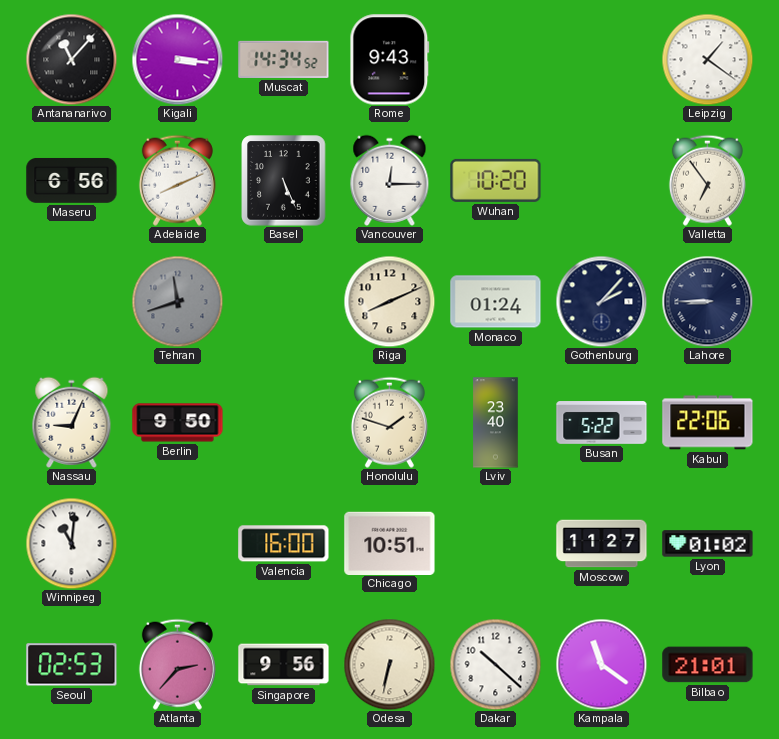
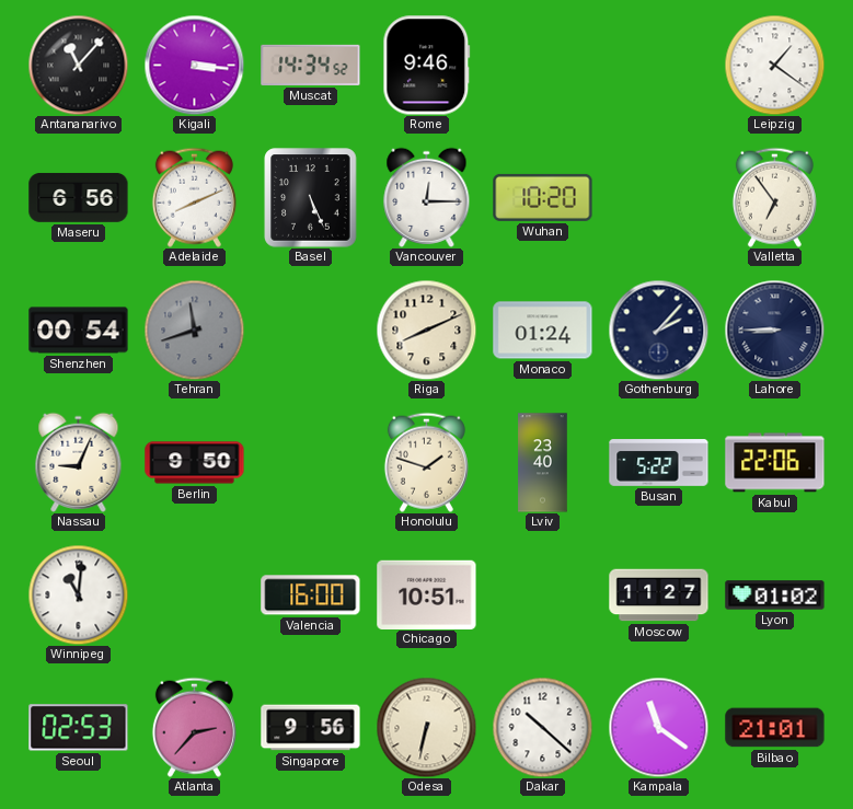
Rome: 9:43 -> 9:46 (427, 66)
Shenzhen: none -> 00:54 (79, 331)
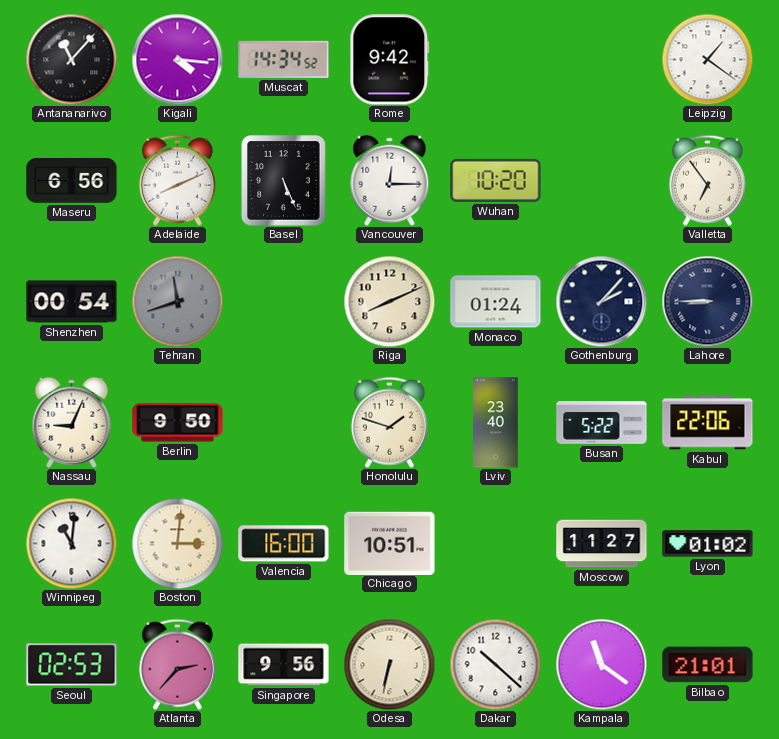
Kigali: 3:16 -> 4:16 (177, 59)
Rome: 9:46 -> 9:42 (390, 60)
Boston: none -> 3:01 (177, 543)
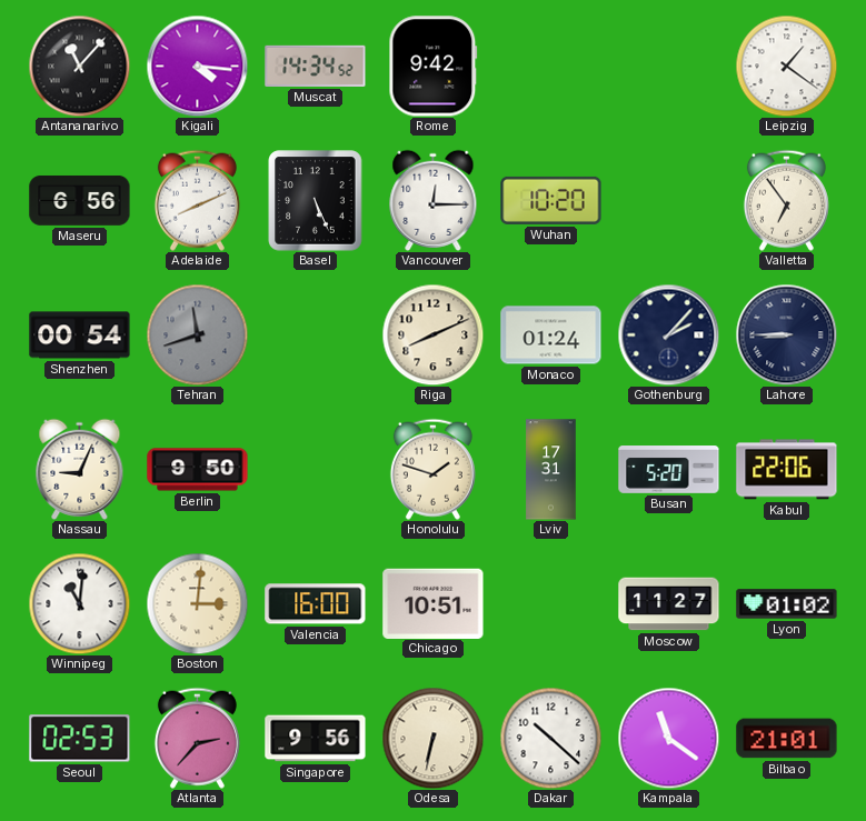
Lviv: 23:40 -> 17:31 (551, 470)
Busan: 5:22 -> 5:20 (669, 470)
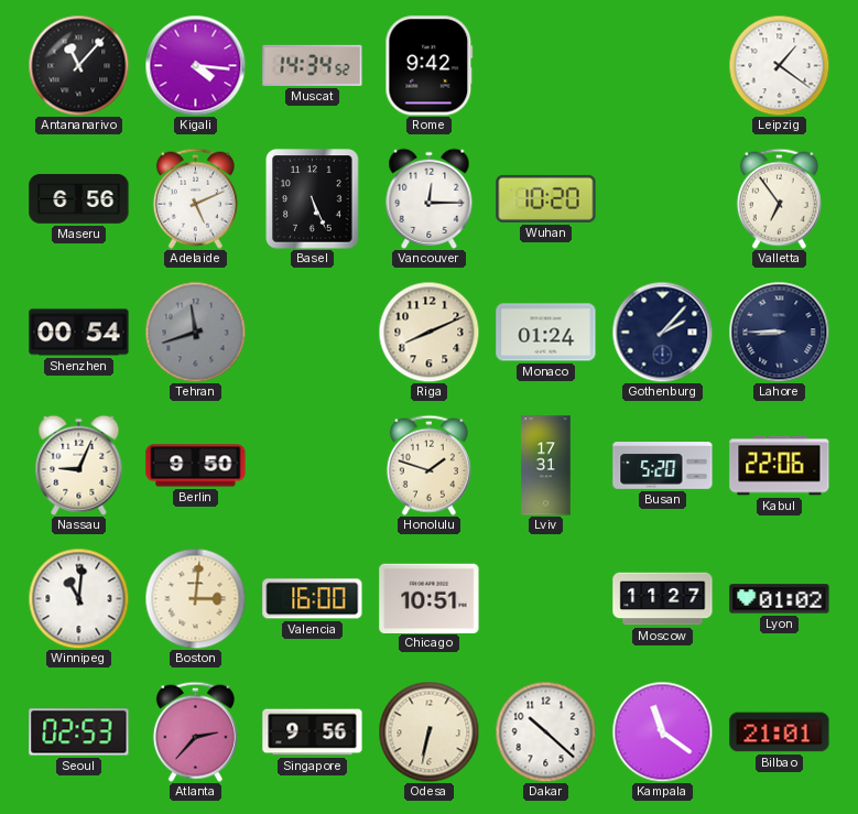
Adelaide: 8:11 -> 5:11 (195, 198)
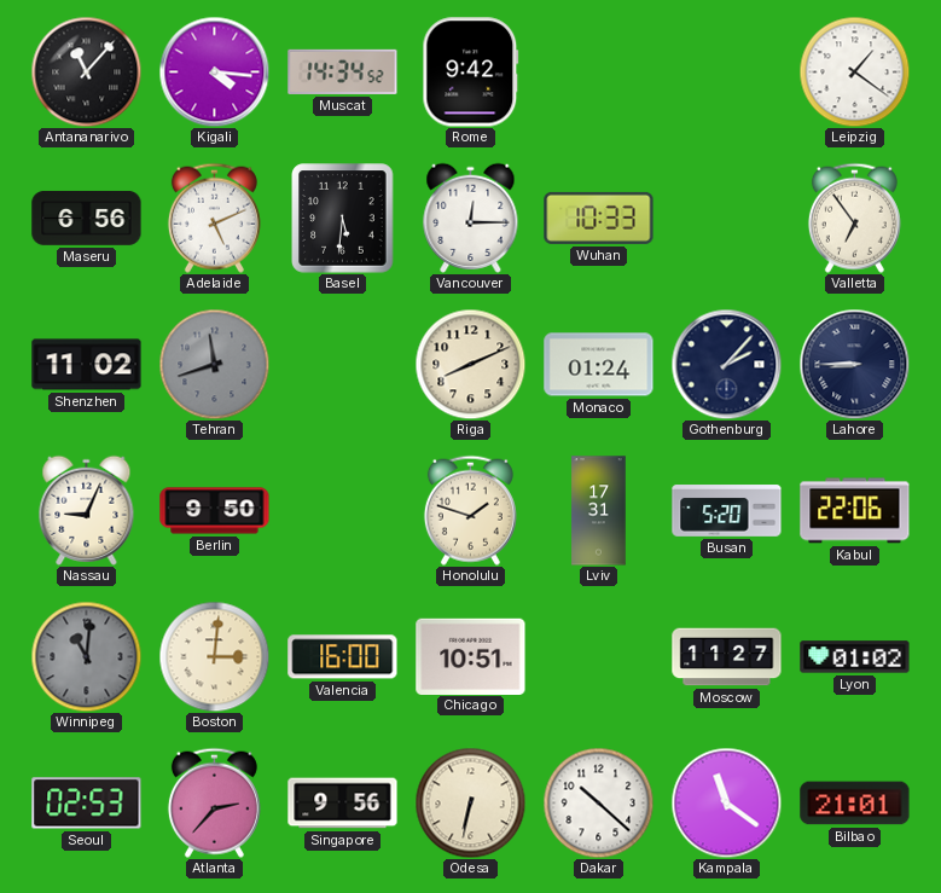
Basel: 5:26 -> 5:31 (343, 219)
Wuhan: 10:20 -> 10:33 (599, 218)
Shenzhen: 00:54 -> 11:02 (87, 365)
Winnipeg dial: white -> grey (86, 656)
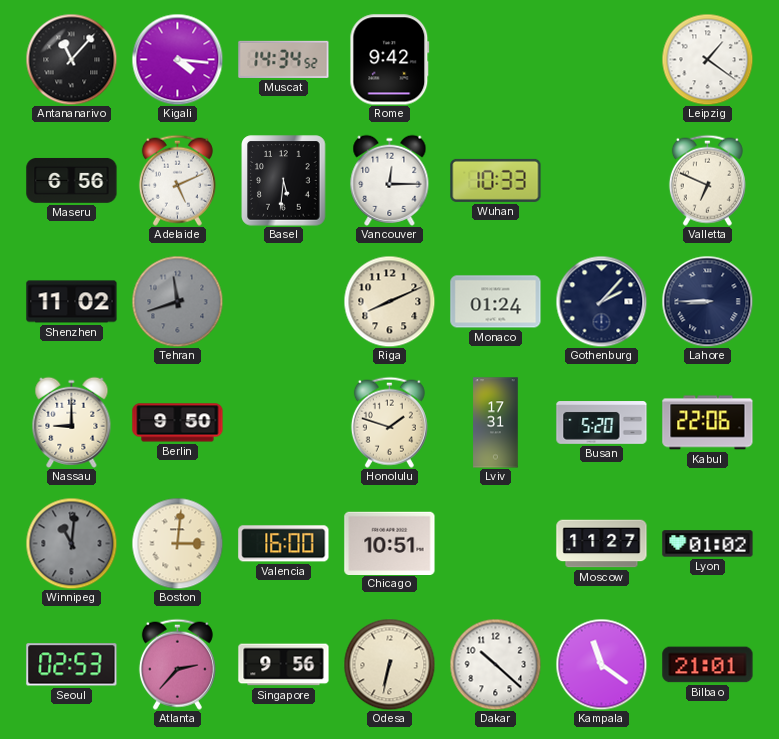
Valletta: 6:54 -> 6:49 (707, 180)
Nassau: 9:04 -> 9:00 (72, 422)
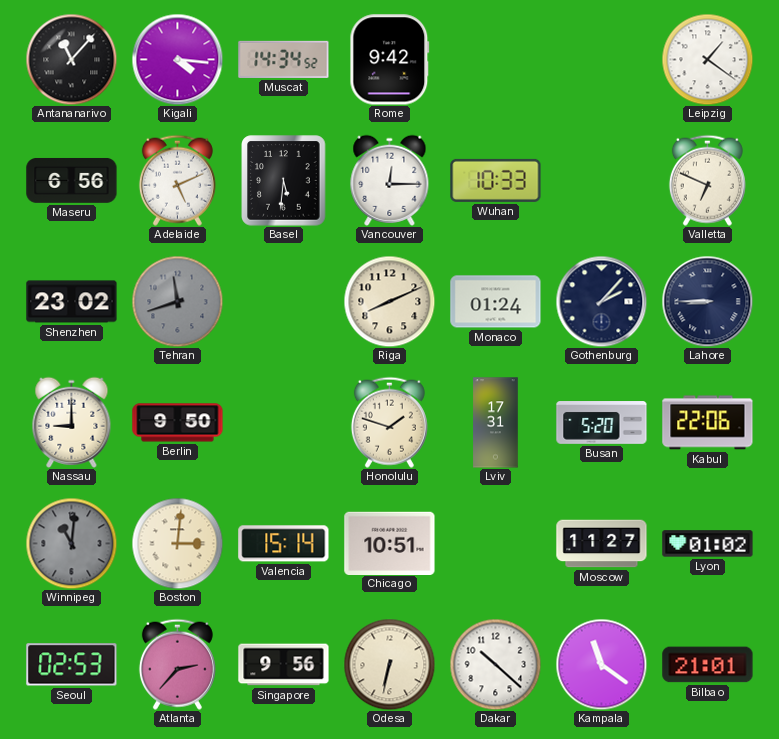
Shenzhen: 11:02 -> 23:02 (72, 302)
Valencia: 16:00 -> 15:14 (284, 544)
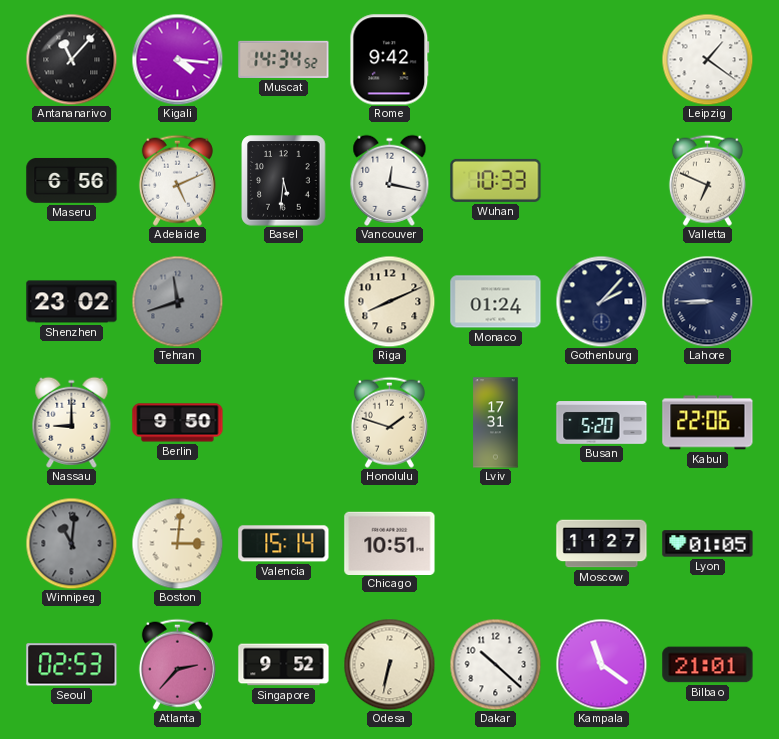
Vancouver: 12:15 -> 12:17 (390, 180)
Lyon: 01:02 -> 01:05 (708, 544)
Singapore: 9:56 -> 9:52 (284, 665)
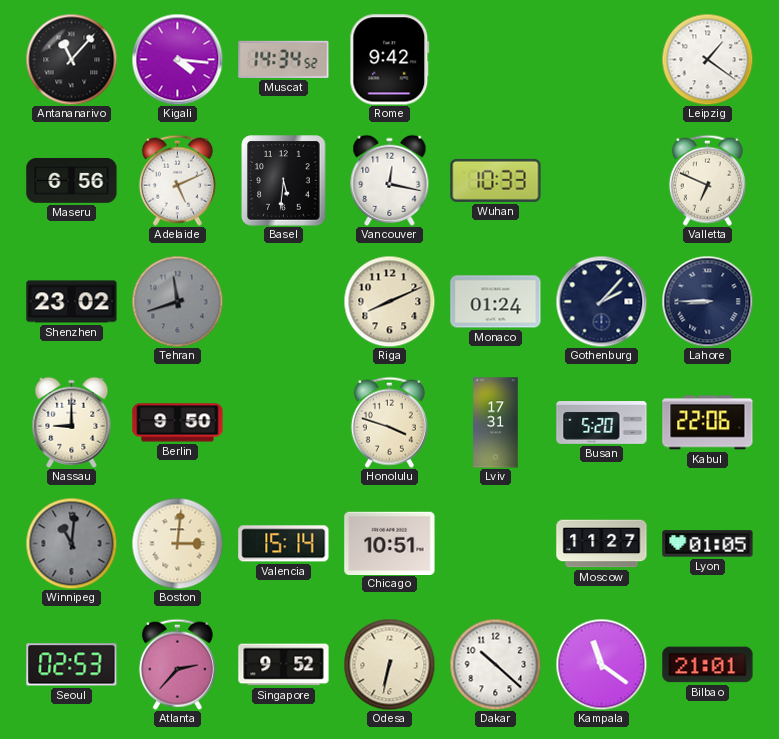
Honolulu: 1:48 -> 3:48 (389, 422)
